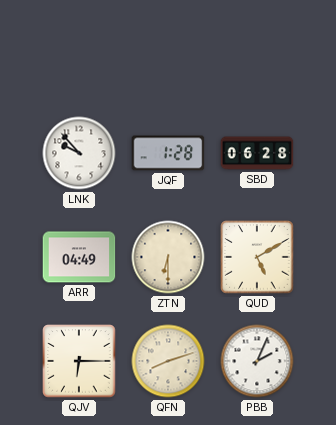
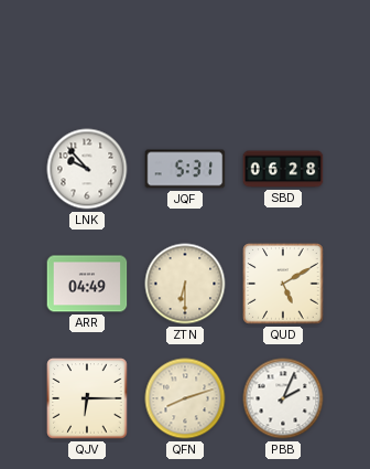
JQF: 1:28 -> 5:31 (185, 169)
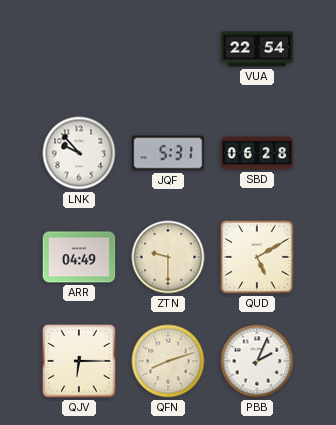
VUA: none -> 22:54 (257, 49)
ZTN: 6:30 -> 9:30 (168, 257)
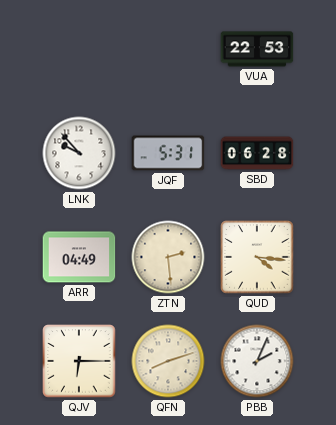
VUA: 22:54 -> 22:53 (257, 49)
ZTN: 9:30 -> 2:29 (168, 257)
QUD: 5:10 -> 4:16 (257, 257)
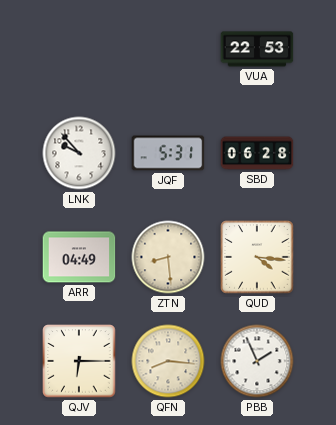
ZTN: 2:29 -> 8:29 (168, 257)
QFN: 8:12 -> 8:16 (168, 361)
PBB: 2:04 -> 1:56 (257, 361)
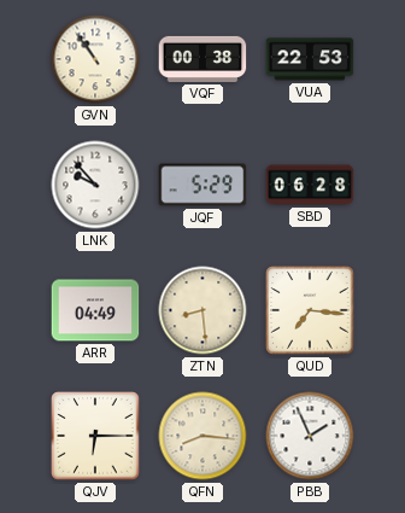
GVN: none -> 10:54 (95, 59)
VQF: none -> 00:38 (202, 59)
JQF: 5:31 -> 5:29 (202, 185)
QUD: 4:16 -> 7:16 (310, 310)
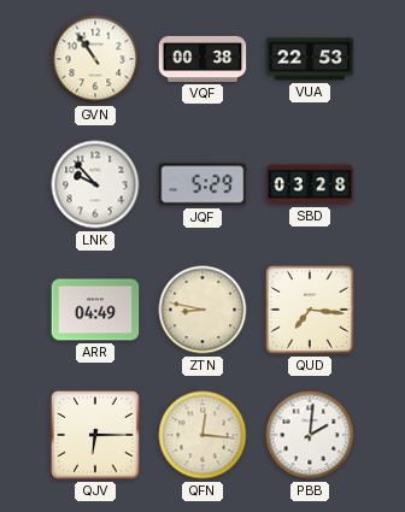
SBD: 06:28 -> 03:28 (310, 184)
ZTN: 8:29 -> 8:47 (202, 310)
QFN: 8:16 -> 12:16 (202, 435)
PBB: 1:56 -> 2:01 (310, 435)
